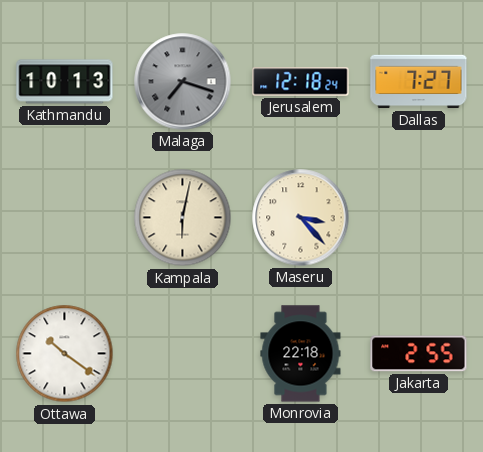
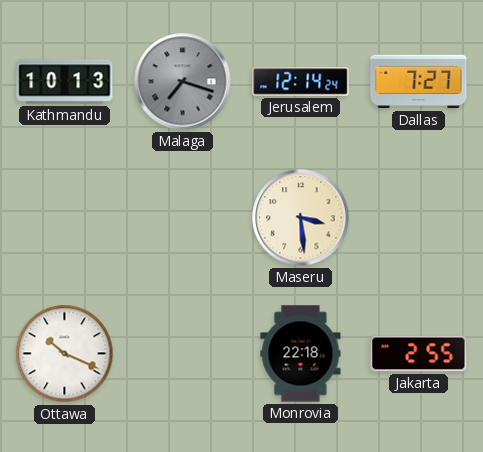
Jerusalem: 12:18 -> 12:14 (301, 82)
Kampala: 6:02 -> none (183, 218)
Maseru: 3:23 -> 3:29 (301, 218)
Ottawa: 10:21 -> 10:19 (65, 354)
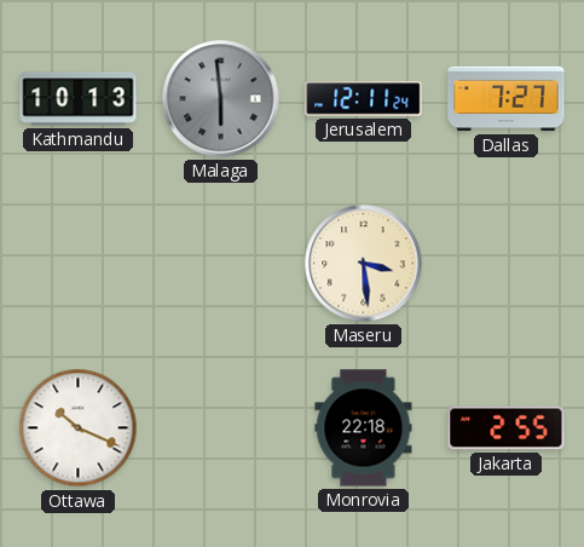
Malaga: 7:18 -> 5:59 (221, 99)
Jerusalem: 12:14 -> 12:11 (364, 99)
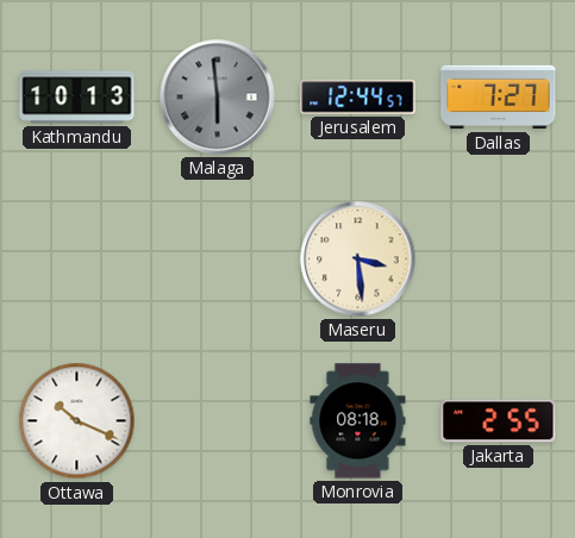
Jerusalem: 12:11 -> 12:44 (358, 98)
Monrovia: 22:18 -> 08:18 (358, 421)
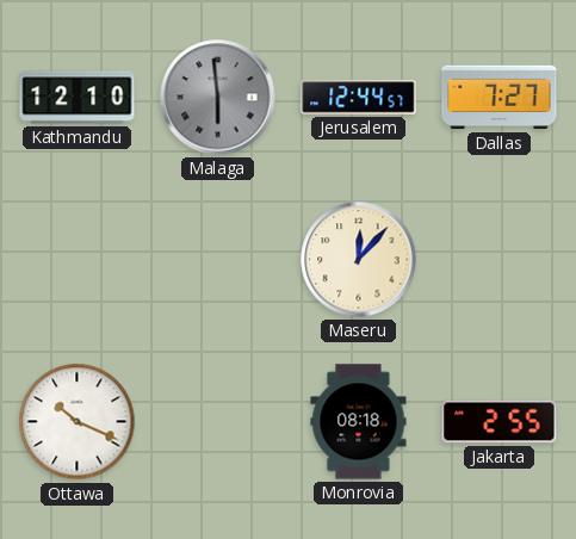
Kathmandu: 10:13 -> 12:10 (78, 98)
Maseru: 3:29 -> 12:07 (359, 260)
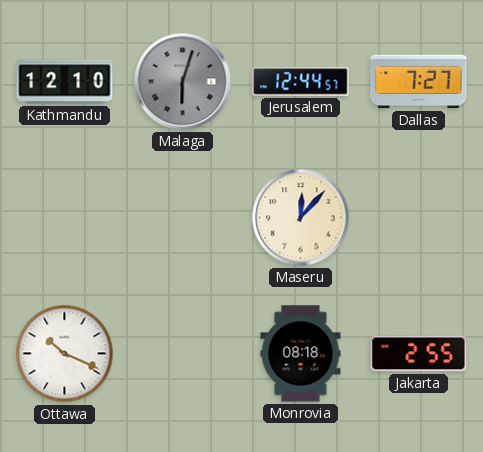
Malaga: 5:59 -> 6:03 (183, 82)
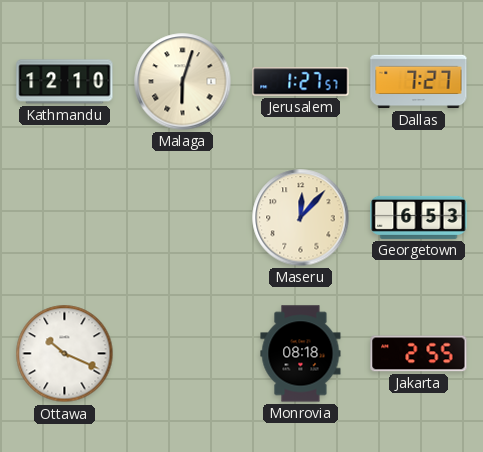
Malaga dial: grey -> cream (183, 82)
Jerusalem: 12:44 -> 1:27 (301, 82)
Georgetown: none -> 6:53 (419, 217)
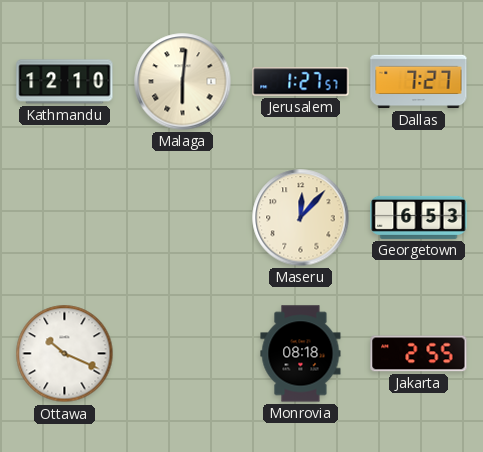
Malaga: 6:03 -> 6:01 (183, 82)
